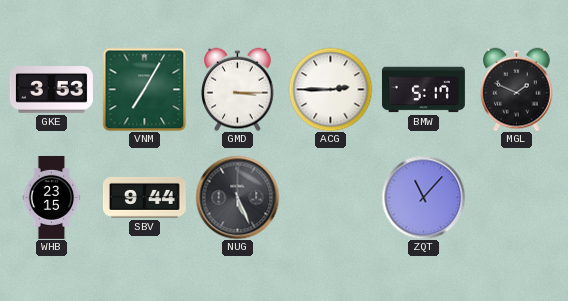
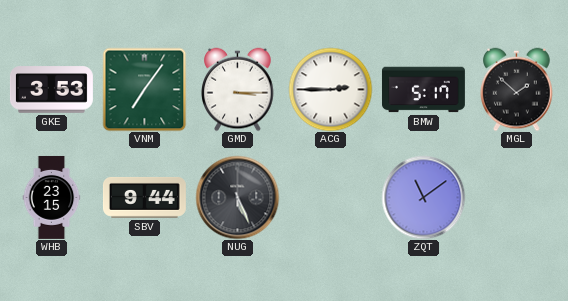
VNM: 7:05 -> 7:06 (144, 89)
MGL: 1:49 -> 1:52 (517, 89)
ZQT: 11:07 -> 11:09 (423, 197)
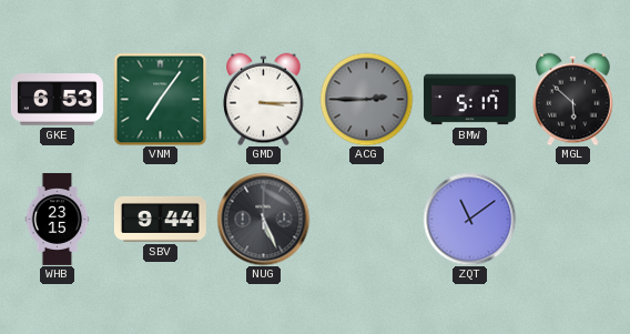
GKE: 3:53 -> 6:53 (57, 100)
ACG dial: white -> grey (366, 99)
MGL: 1:52 -> 5:52 (573, 99)
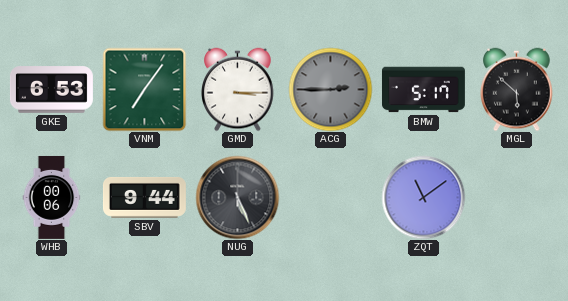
WHB: 23:15 -> 00:06 (52, 197)
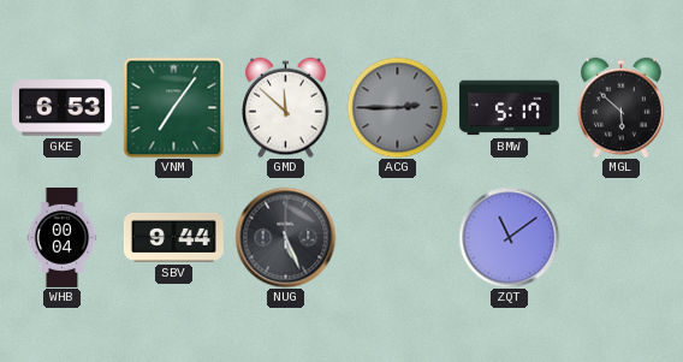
GMD: 3:15 -> 11:52 (286, 107)
WHB: 00:06 -> 00:04 (63, 237)
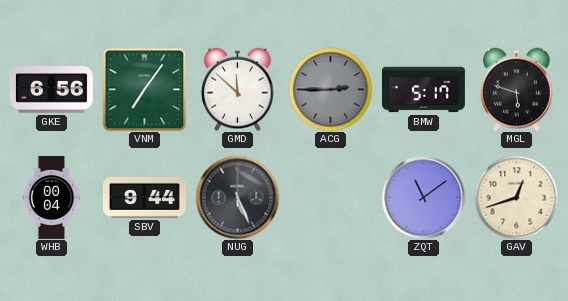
GKE: 6:53 -> 6:56 (51, 90)
MGL: 5:52 -> 5:48 (517, 89)
GAV: none -> 12:42 (516, 197)
